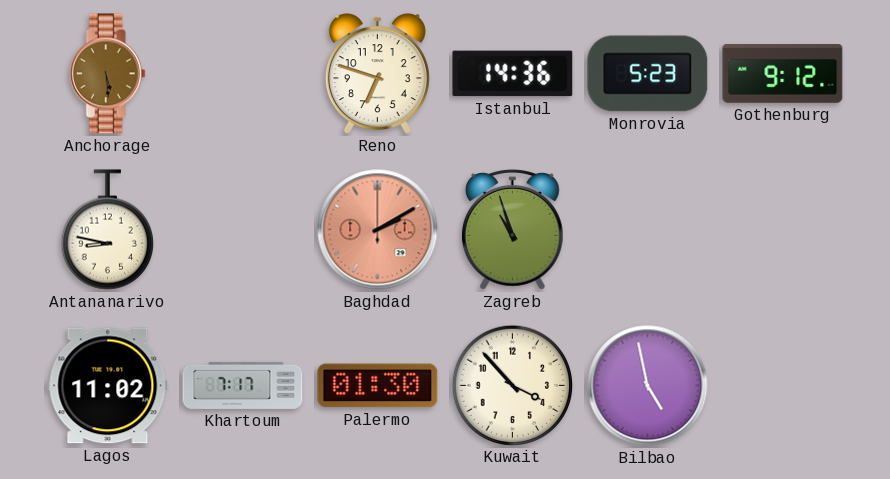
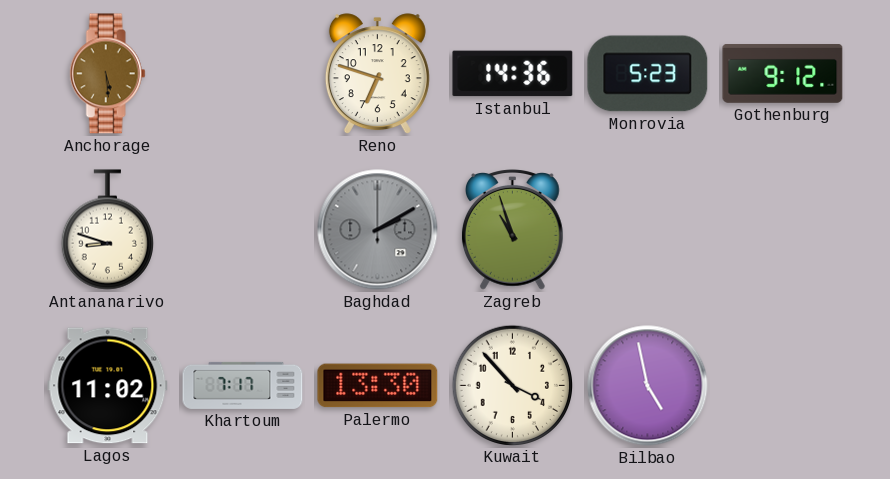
Antananarivo: 8:47 -> 8:48 (107, 230)
Baghdad dial: salmon -> grey (378, 230)
Palermo: 01:30 -> 13:30 (378, 386)
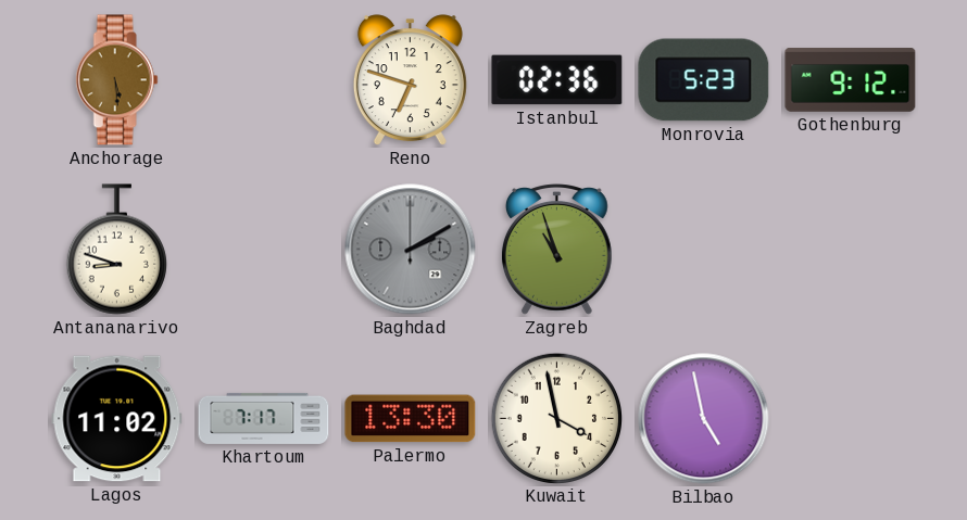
Istanbul: 14:36 -> 02:36 (557, 80)
Kuwait: 3:53 -> 3:58 (556, 418)
